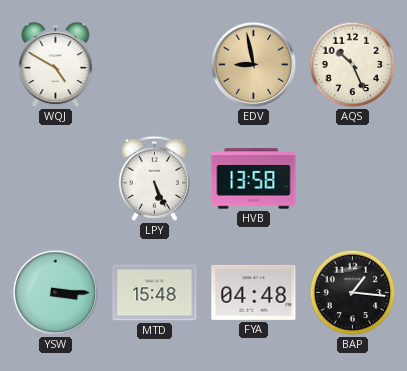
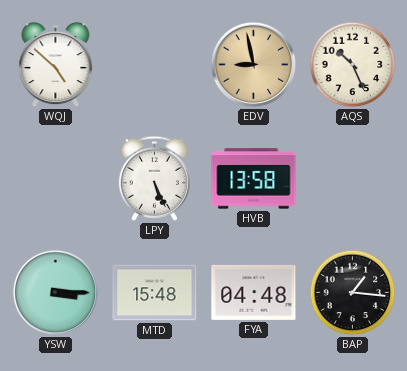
WQJ: 4:50 -> 4:52 (56, 65)
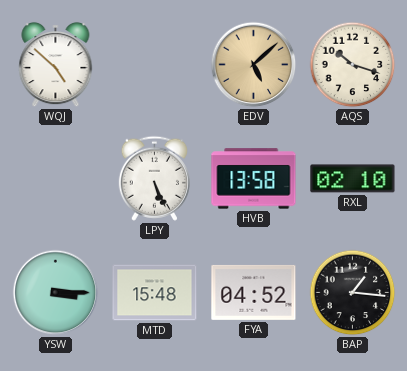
EDV: 8:58 -> 5:08 (254, 65)
AQS: 10:26 -> 10:18 (353, 65)
RXL: none -> 02:10 (353, 179)
FYA: 04:48 -> 04:52 (254, 292)
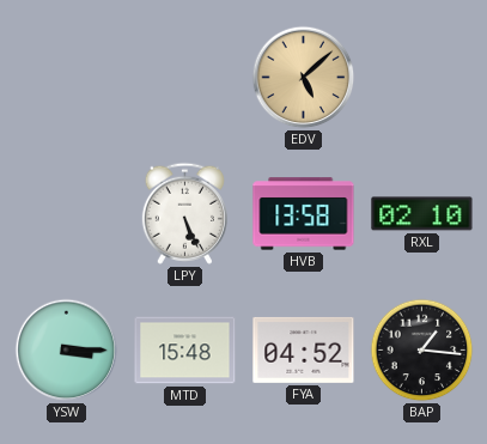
WQJ: 4:52 -> none (56, 65)
AQS: 10:18 -> none (353, 65)
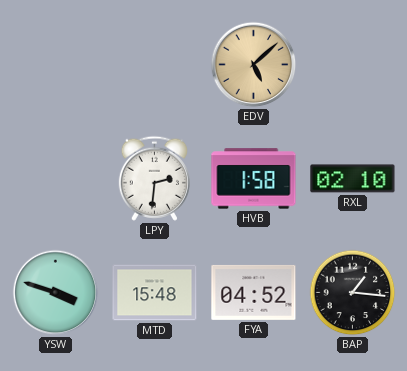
LPY: 5:26 -> 2:31 (154, 178)
HVB: 13:58 -> 1:58 (254, 179)
YSW: 3:15 -> 3:48 (56, 293)
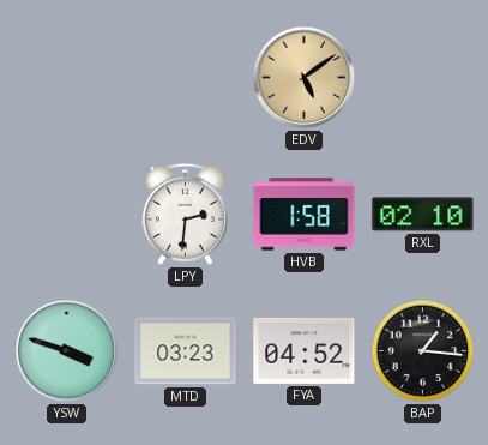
EDV: 5:08 -> 5:09 (305, 78)
MTD: 15:48 -> 03:23 (186, 351)
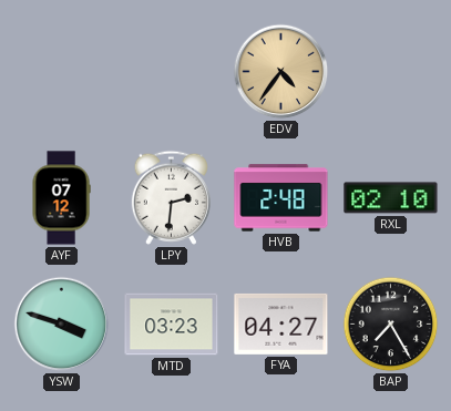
EDV: 5:09 -> 4:36 (281, 72)
AYF: none -> 07:12 (61, 198)
HVB: 1:58 -> 2:48 (281, 198)
FYA: 04:52 -> 04:27 (281, 323)
BAP: 1:16 -> 7:25 (391, 325)
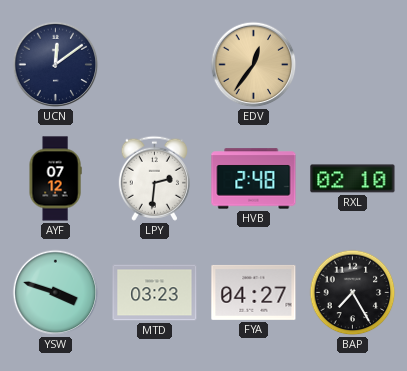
UCN: none -> 12:09 (56, 65)
EDV: 4:36 -> 12:36 (254, 65)
